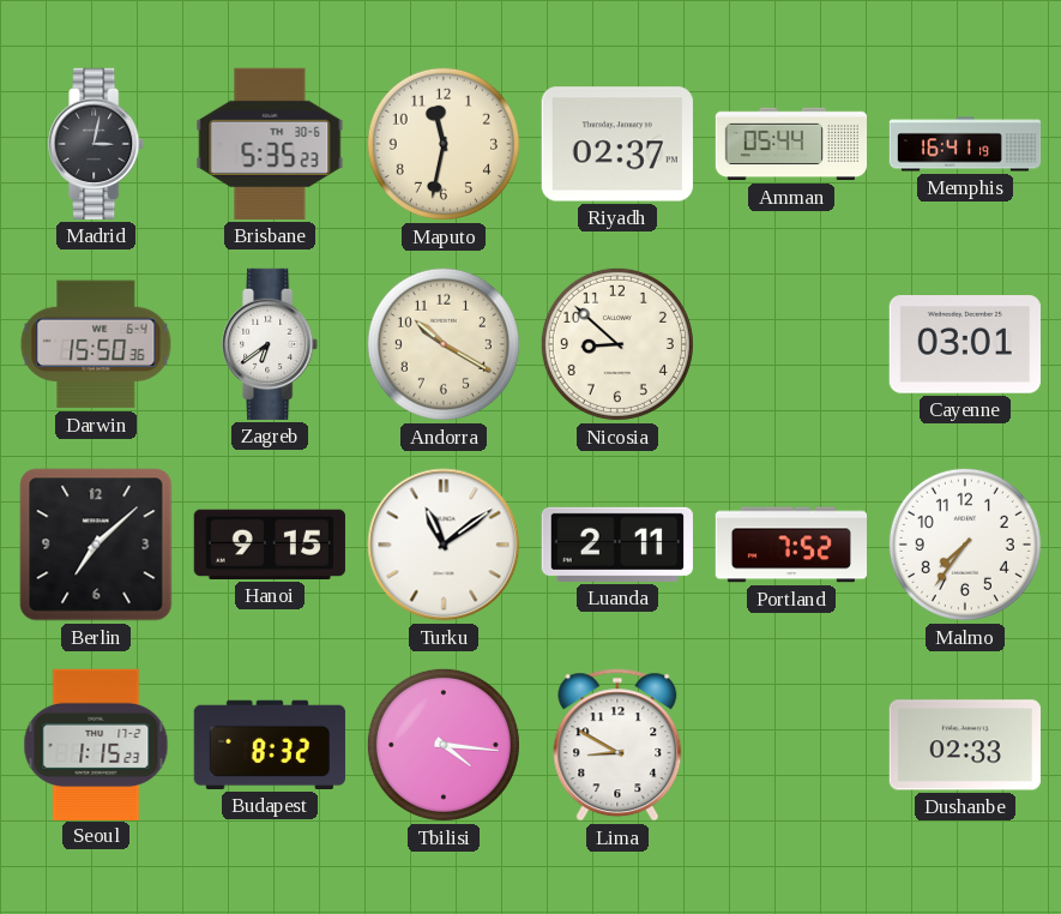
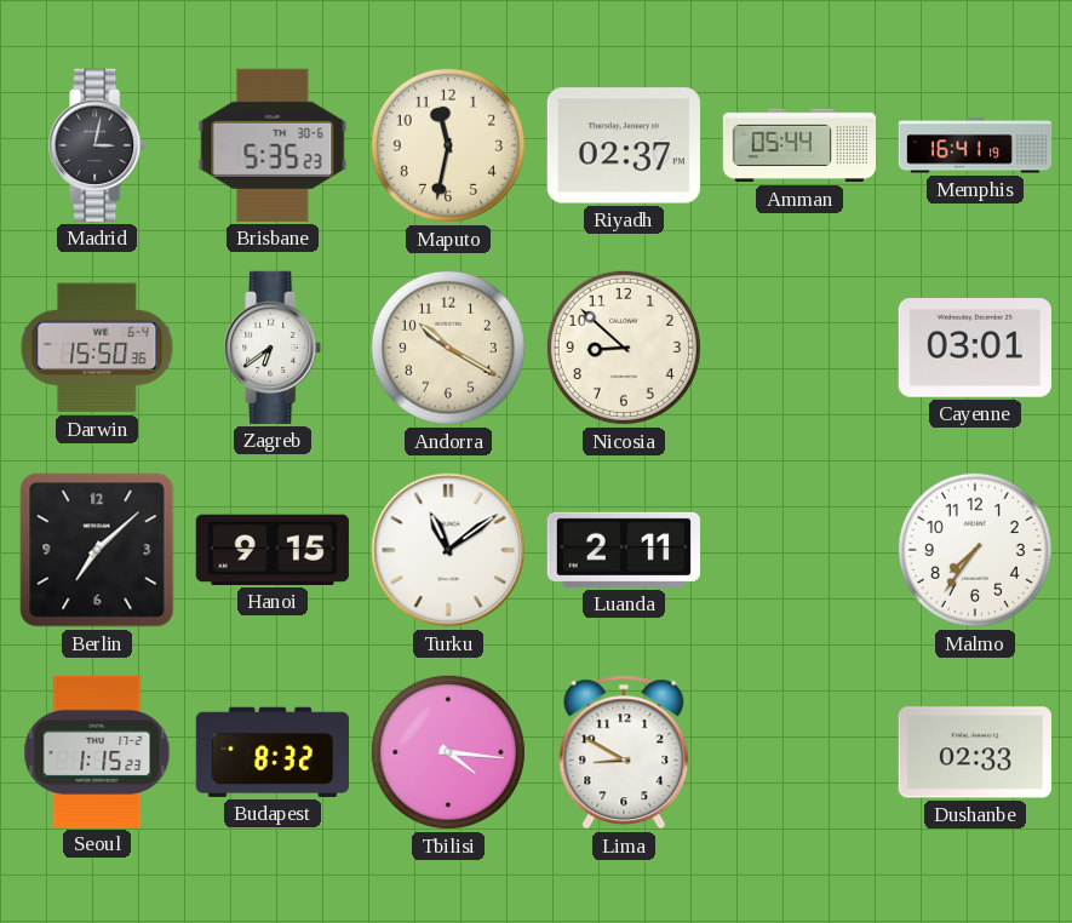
Portland: 7:52 -> none (790, 545)
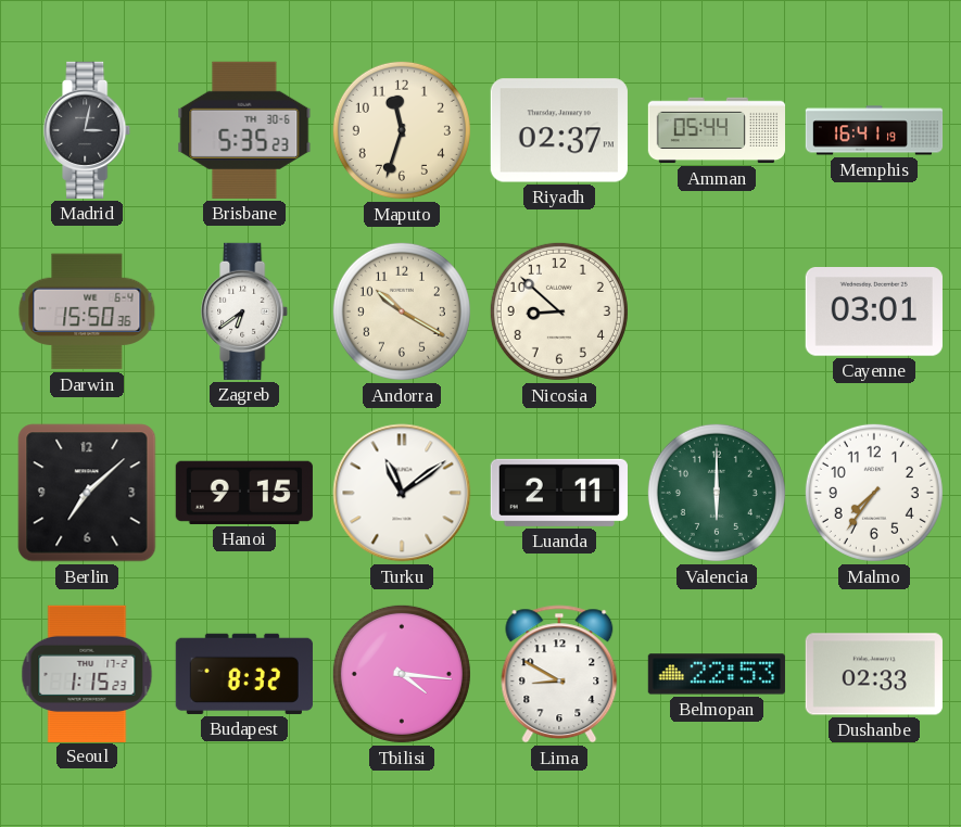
Maputo: 11:32 -> 11:33 (402, 130)
Valencia: none -> 6:00 (717, 493)
Belmopan: none -> 22:53 (717, 674)
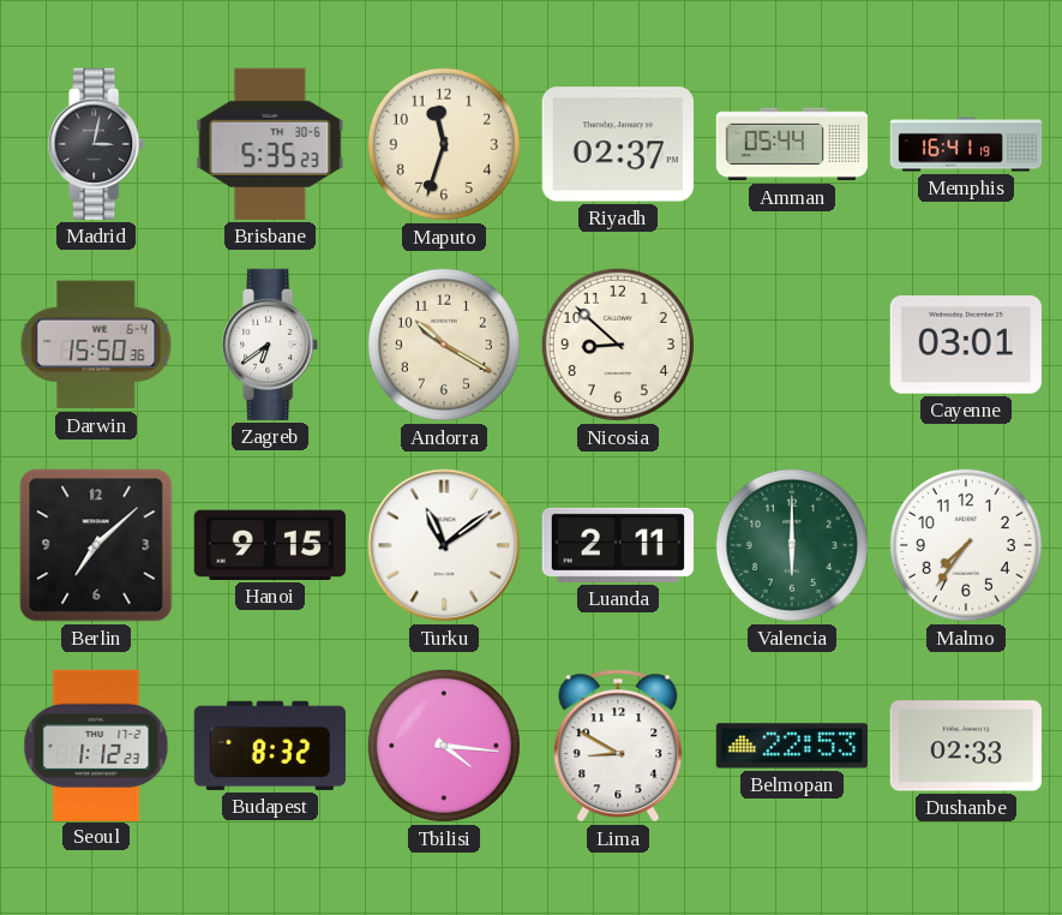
Seoul: 1:15 -> 1:12 (96, 744)
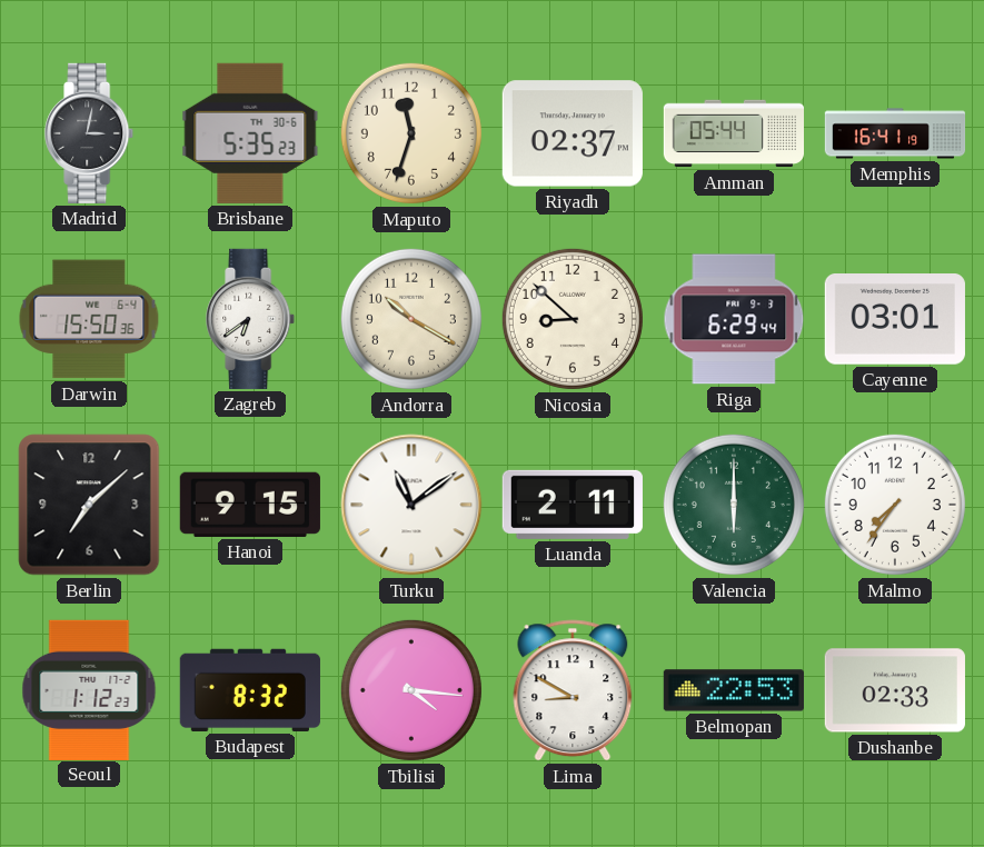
Riga: none -> 6:29 (734, 319)
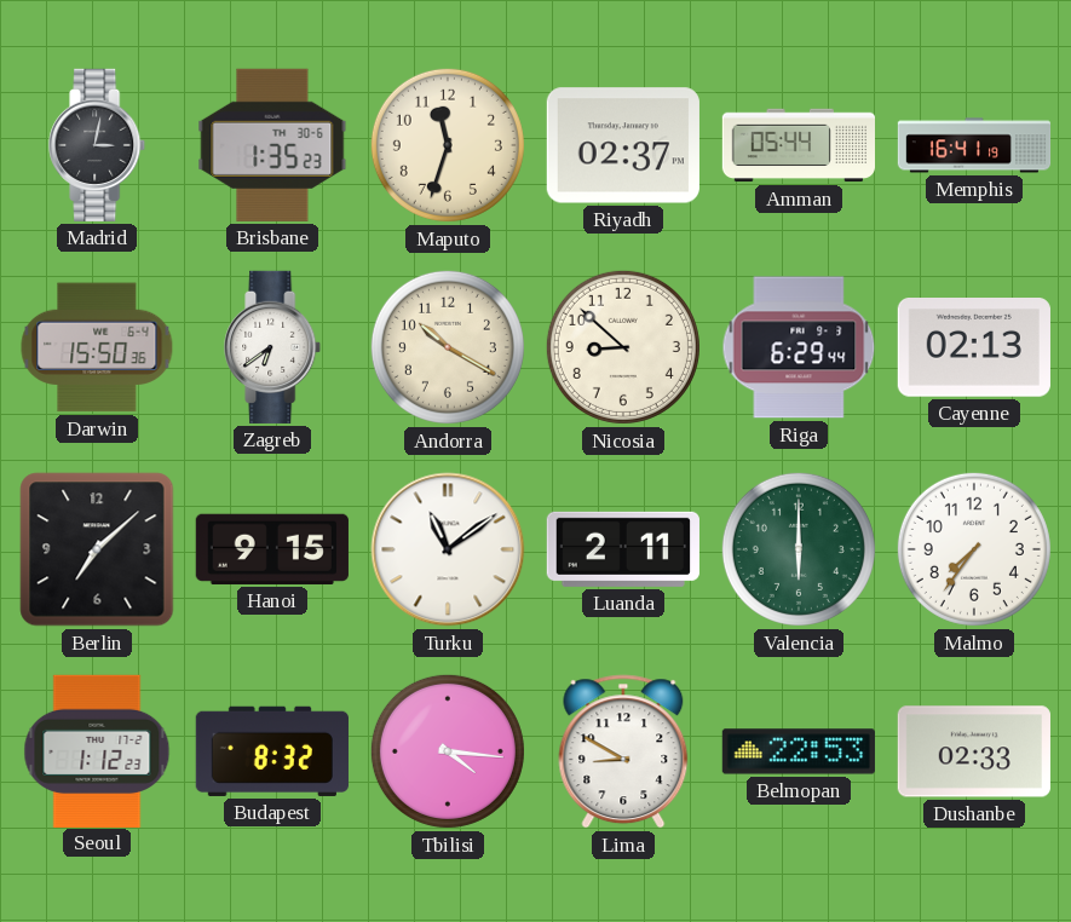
Brisbane: 5:35 -> 1:35 (272, 145)
Cayenne: 03:01 -> 02:13 (974, 348)
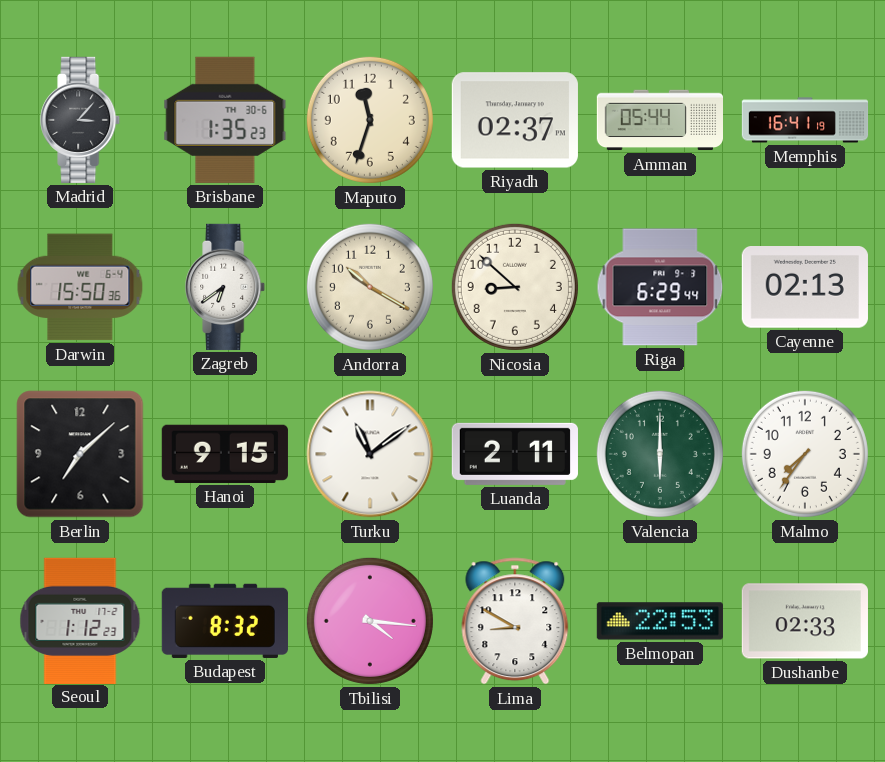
Madrid: 3:02 -> 3:07 (81, 120)
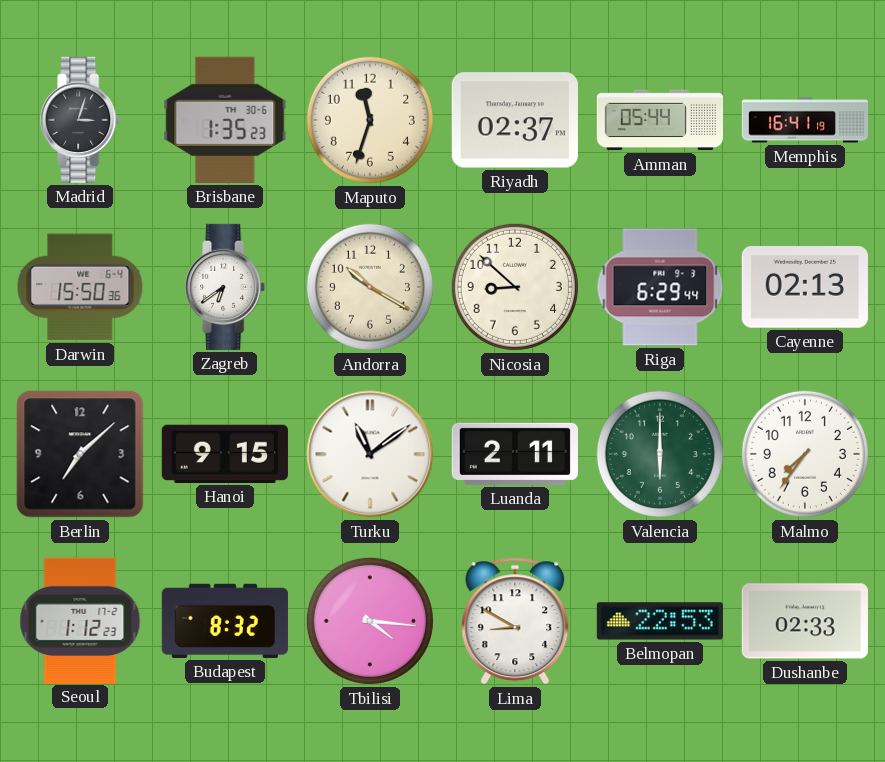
Madrid: 3:07 -> 3:03 (81, 120)
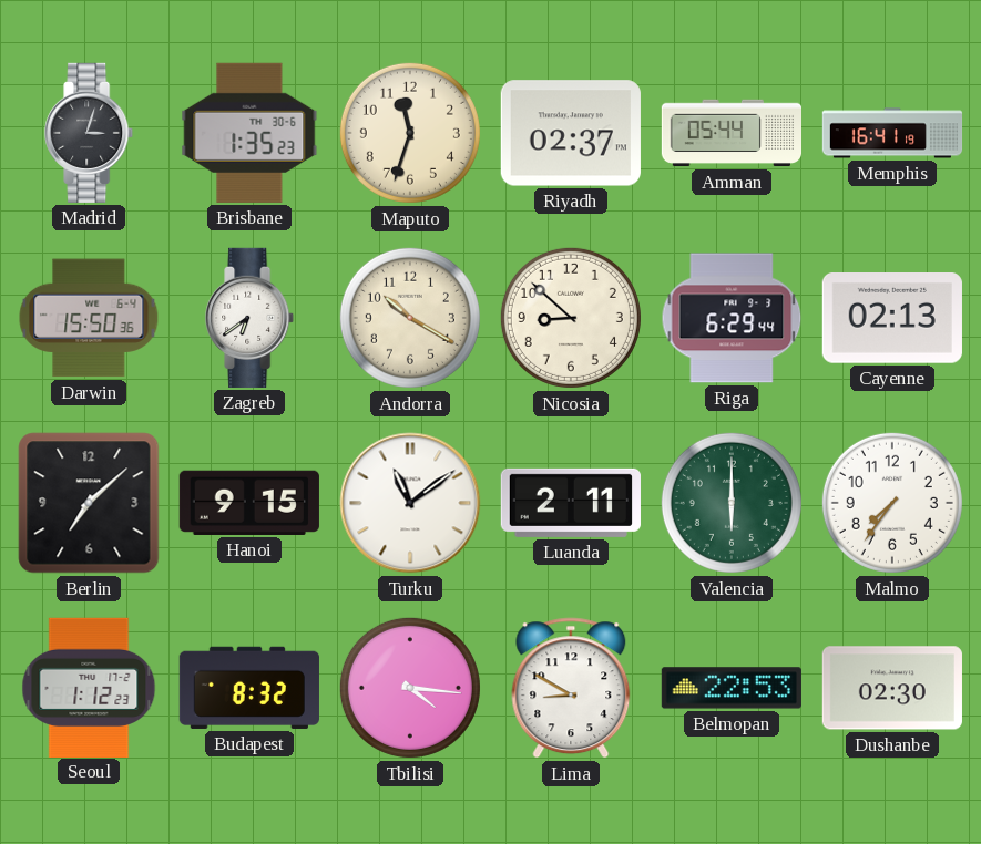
Dushanbe: 02:33 -> 02:30 (892, 688)
